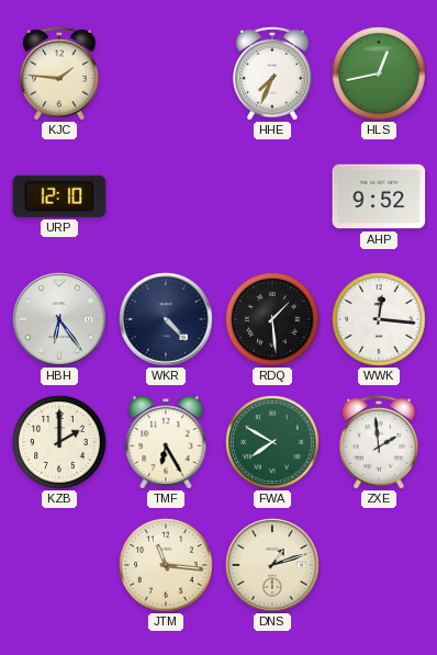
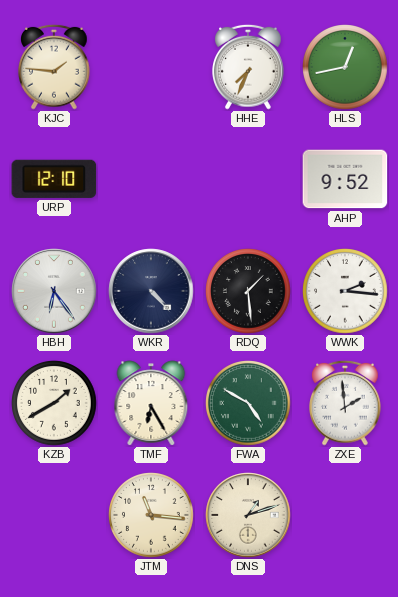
WWK: 12:16 -> 2:16 (345, 291)
KZB: 2:00 -> 1:40 (54, 403)
FWA: 7:50 -> 4:50 (248, 403)
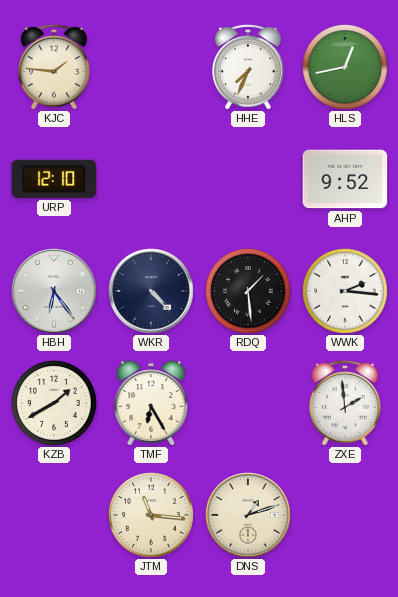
FWA: 4:50 -> none (248, 403)
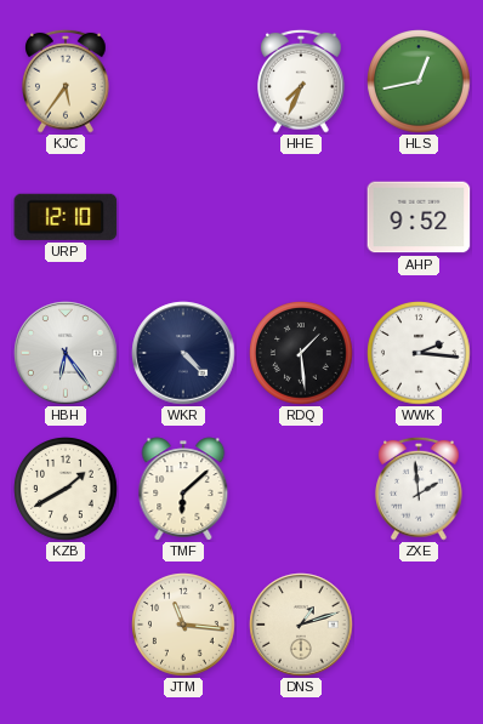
KJC: 1:46 -> 5:36 (67, 81)
TMF: 6:25 -> 6:08 (183, 489)
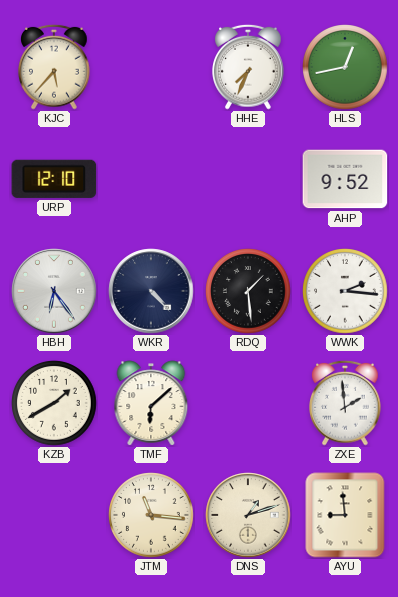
KJC: 5:36 -> 5:37 (55, 67)
AYU: none -> 8:59 (345, 515)
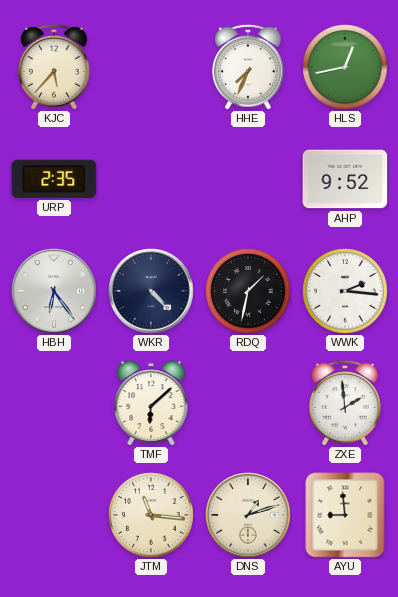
URP: 12:10 -> 2:35 (54, 179)
RDQ: 1:29 -> 1:32 (248, 291)
KZB: 1:40 -> none (54, 403)
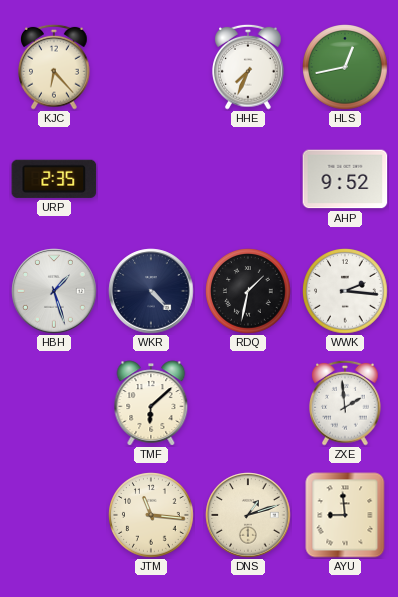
KJC: 5:37 -> 6:23 (55, 67)
HBH: 6:24 -> 1:27 (54, 291)
